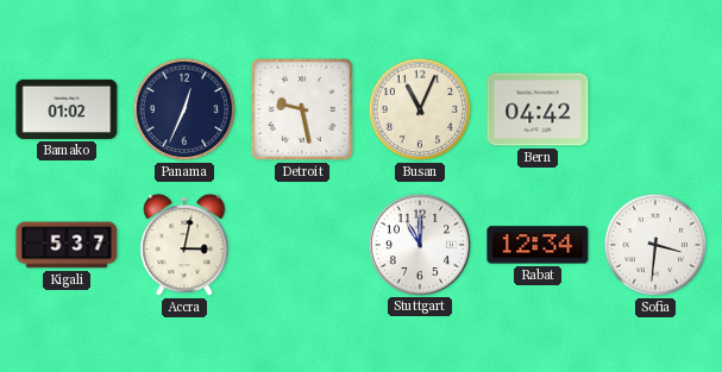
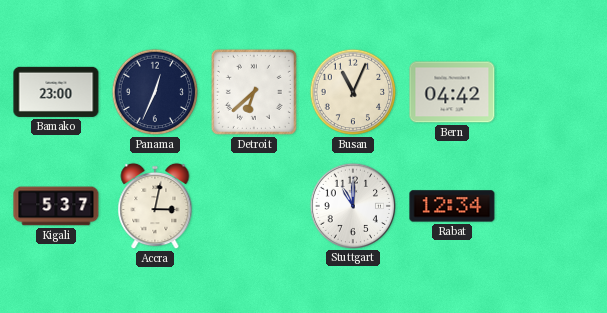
Bamako: 01:02 -> 23:00 (56, 92)
Detroit: 9:28 -> 6:38 (254, 92)
Sofia: 3:31 -> none (655, 245)
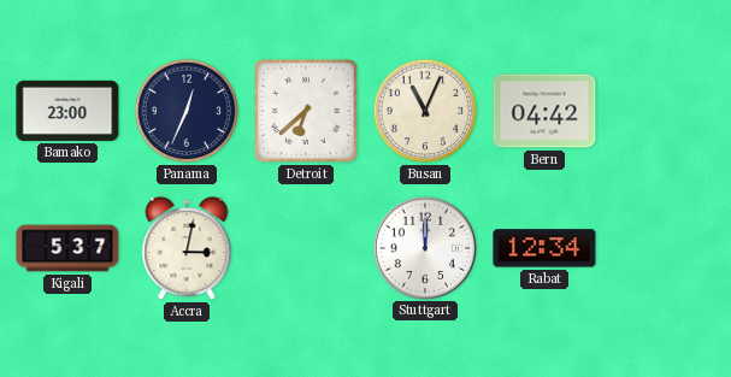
Stuttgart: 11:00 -> 12:00 (424, 247)
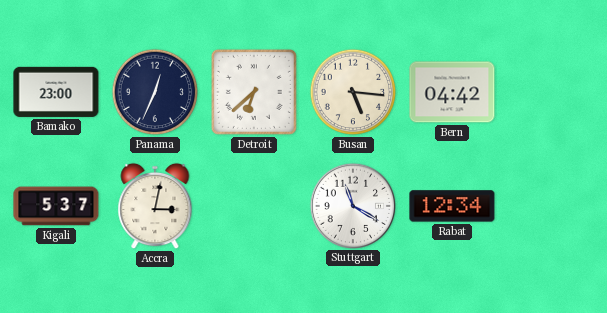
Busan: 11:04 -> 5:16 (353, 92)
Stuttgart: 12:00 -> 11:20 (352, 205)
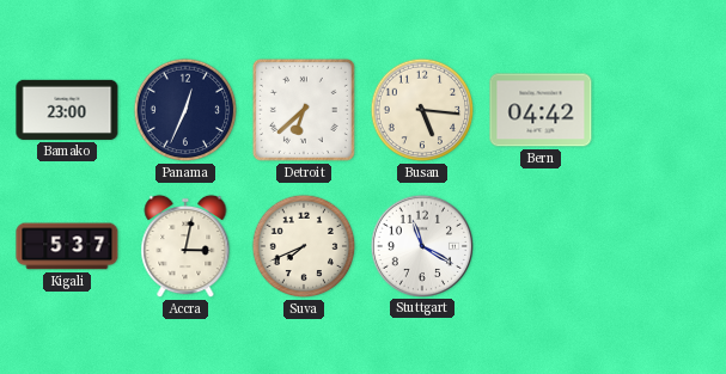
Suva: none -> 7:41 (304, 246)
Rabat: 12:34 -> none (452, 206)
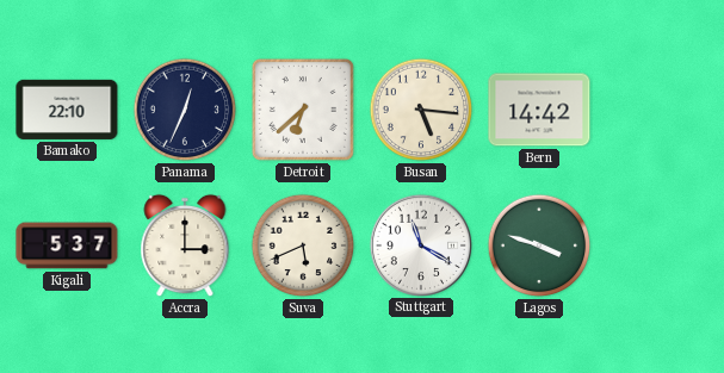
Bamako: 23:00 -> 22:10 (67, 110)
Bern: 04:42 -> 14:42 (539, 110)
Accra: 3:02 -> 3:00 (185, 245)
Suva: 7:41 -> 5:41 (303, 245)
Lagos: none -> 3:48 (539, 245)
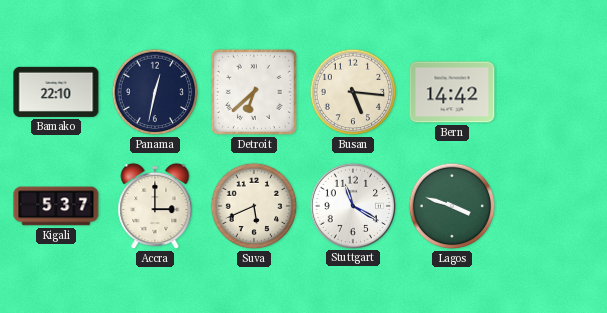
Panama: 12:34 -> 12:32 (155, 92)
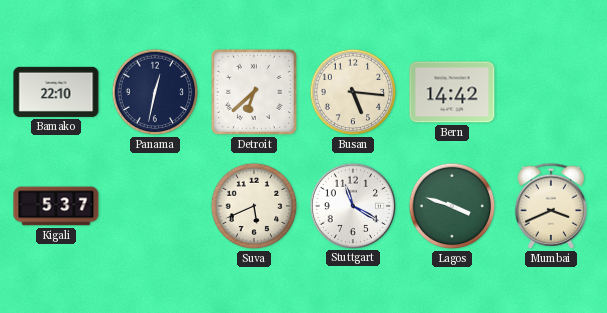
Accra: 3:00 -> none (155, 206)
Mumbai: none -> 3:41 (551, 206)
